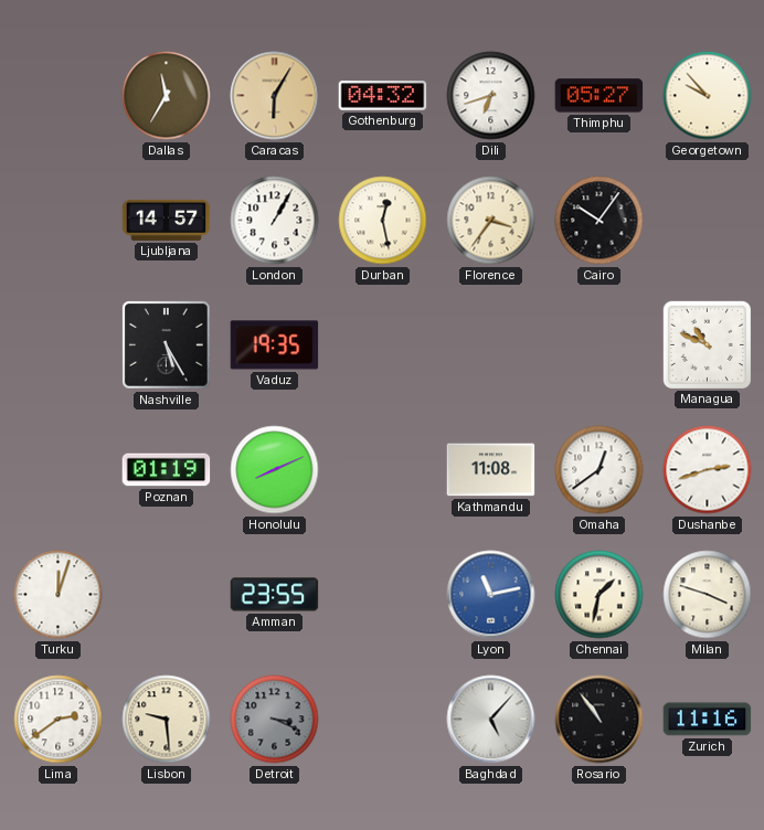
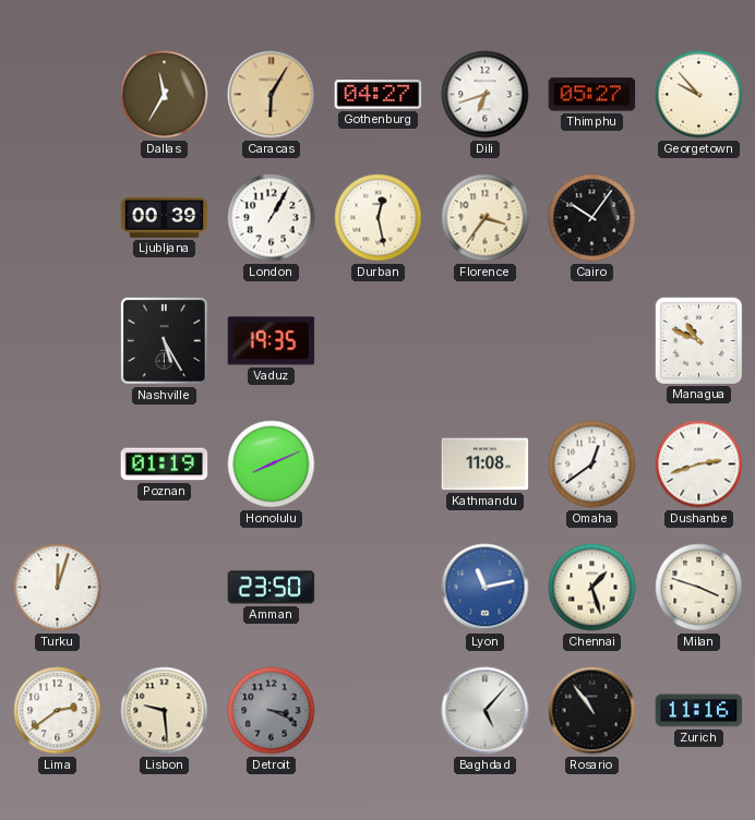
Gothenburg: 04:32 -> 04:27 (379, 95)
Ljubljana: 14:57 -> 00:39 (165, 217)
Amman: 23:55 -> 23:50 (272, 588)
Chennai: 1:32 -> 1:27 (592, 588)
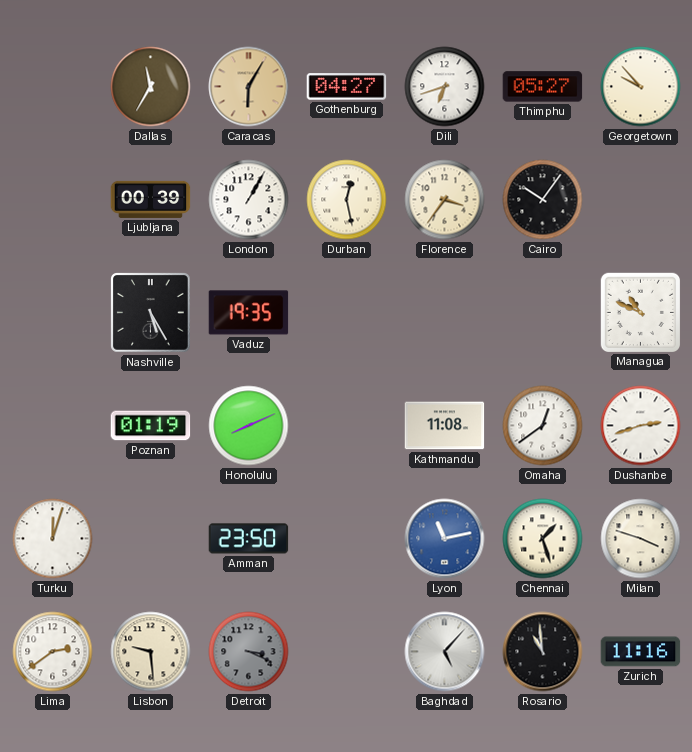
Rosario: 10:54 -> 10:59 (543, 652)
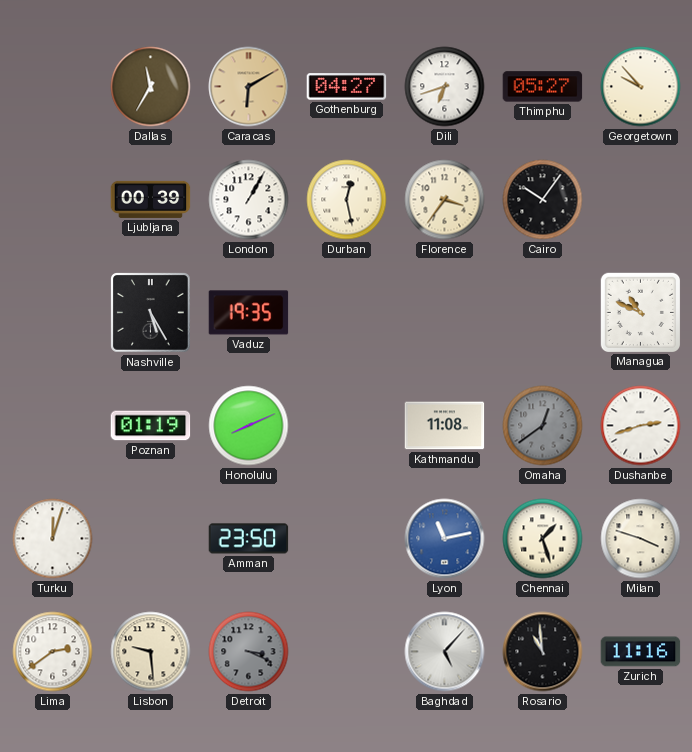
Caracas: 6:05 -> 6:10 (249, 87)
Omaha dial: white -> grey (543, 426)
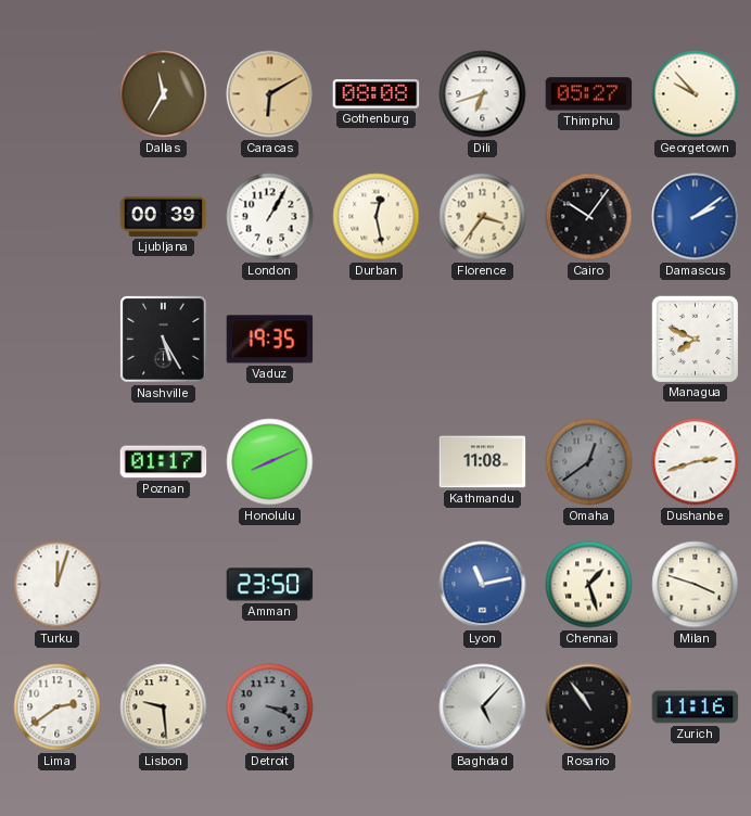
Gothenburg: 04:27 -> 08:08 (377, 94)
Damascus: none -> 2:09 (696, 217)
Managua: 10:49 -> 7:49 (695, 339)
Poznan: 01:19 -> 01:17 (164, 462)
Rosario: 10:59 -> 10:54 (589, 707)
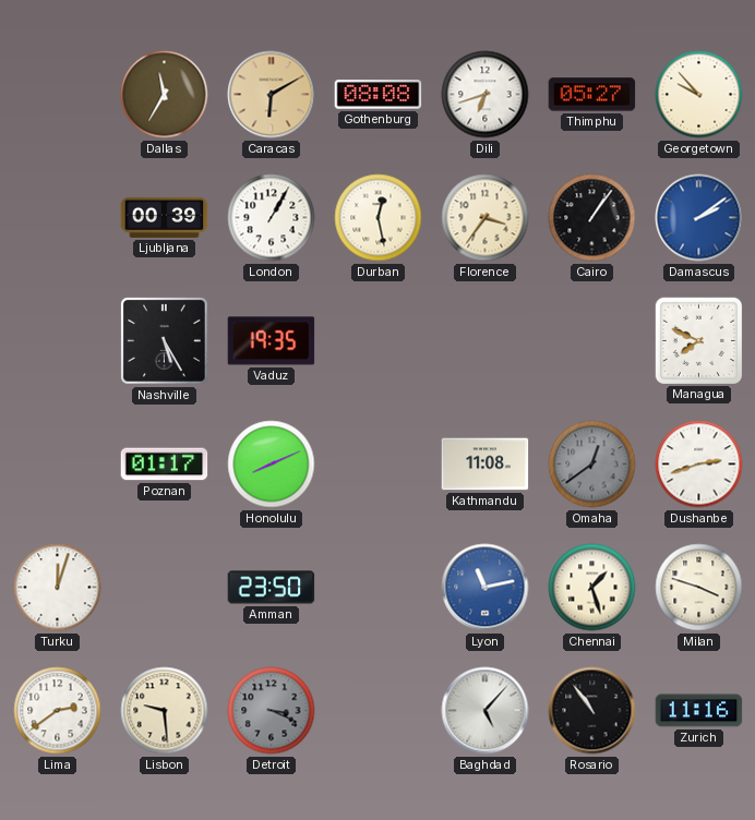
Cairo: 10:06 -> 1:06 (592, 218)
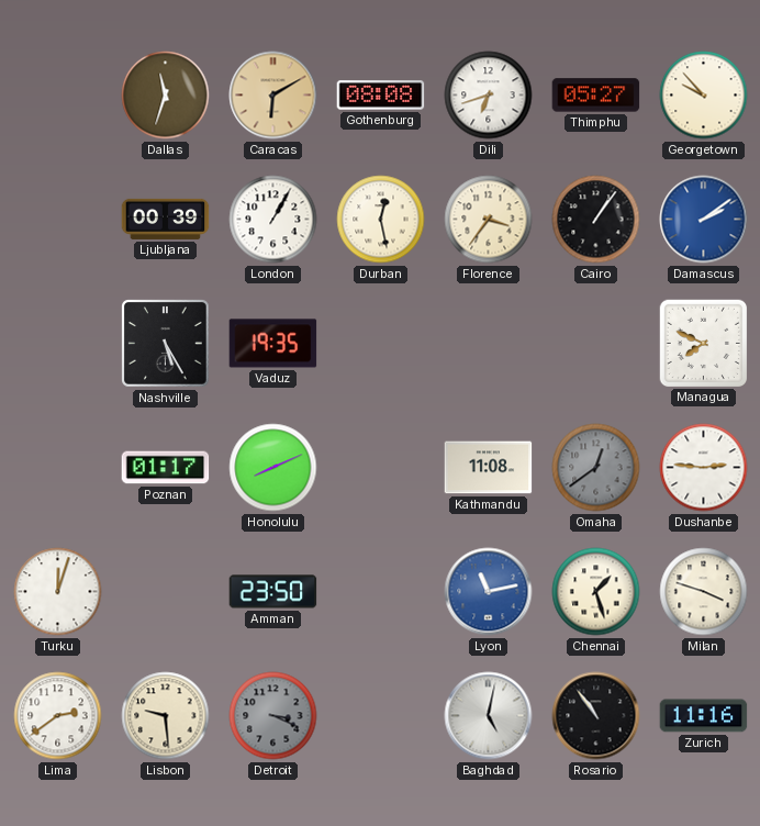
Dallas: 11:35 -> 11:33 (166, 96)
Dushanbe: 2:42 -> 2:46 (704, 468)
Baghdad: 5:07 -> 5:02 (489, 716)
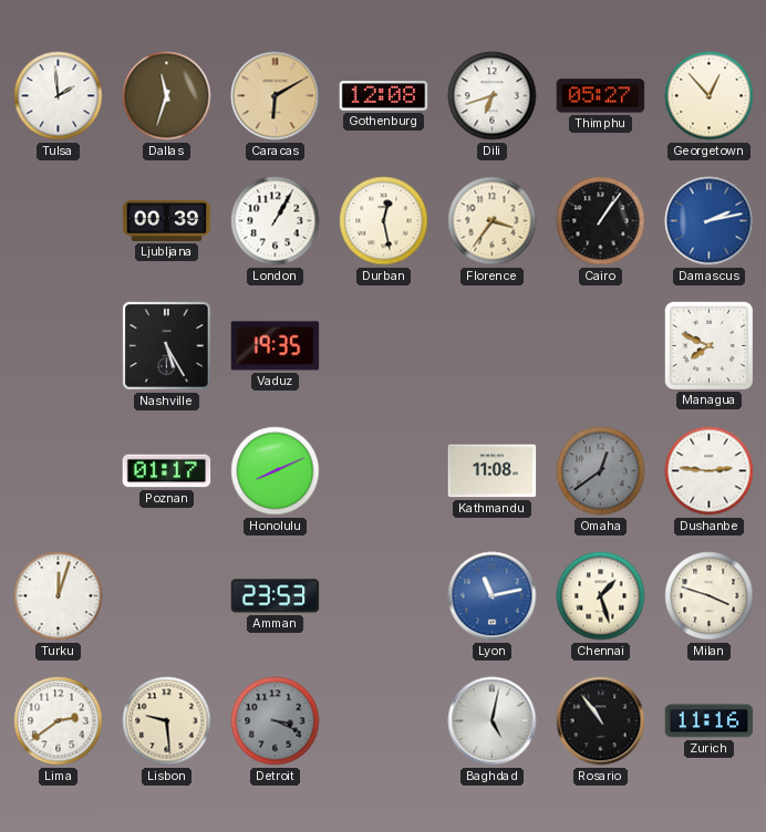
Tulsa: none -> 1:59 (59, 96)
Gothenburg: 08:08 -> 12:08 (384, 96)
Georgetown: 9:53 -> 12:53 (710, 96)
Damascus: 2:09 -> 2:13 (710, 221)
Amman: 23:50 -> 23:53 (276, 596)
